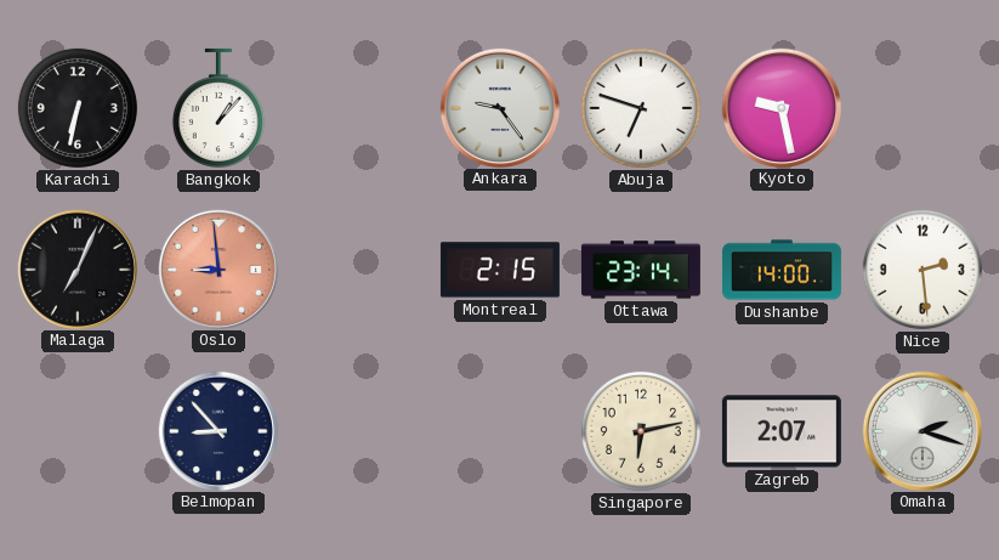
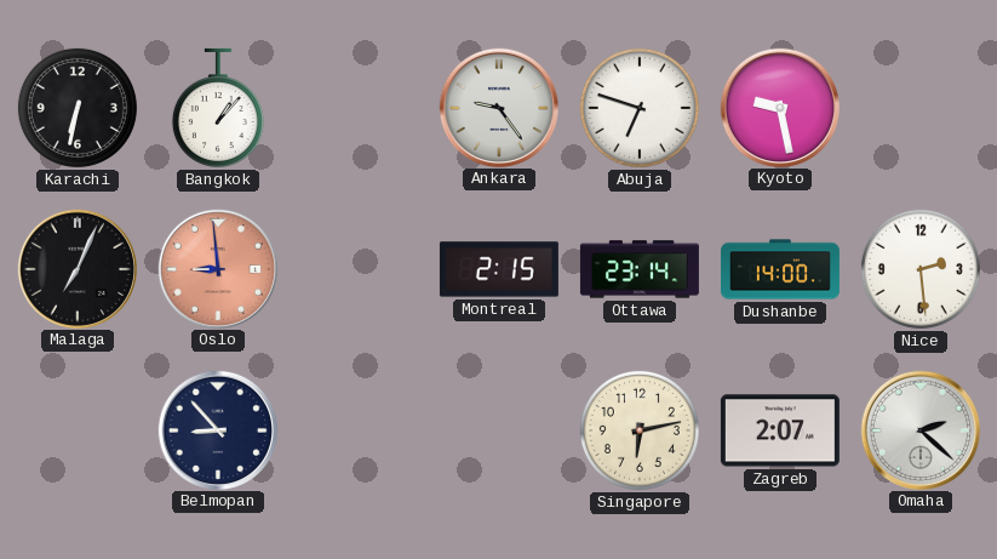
Omaha: 2:18 -> 2:22 (919, 429)
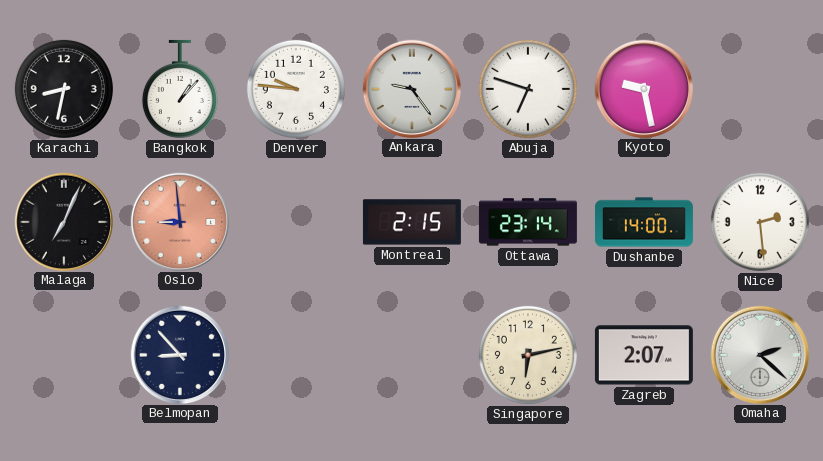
Karachi: 6:32 -> 8:32 (64, 89)
Denver: none -> 9:46 (296, 89)
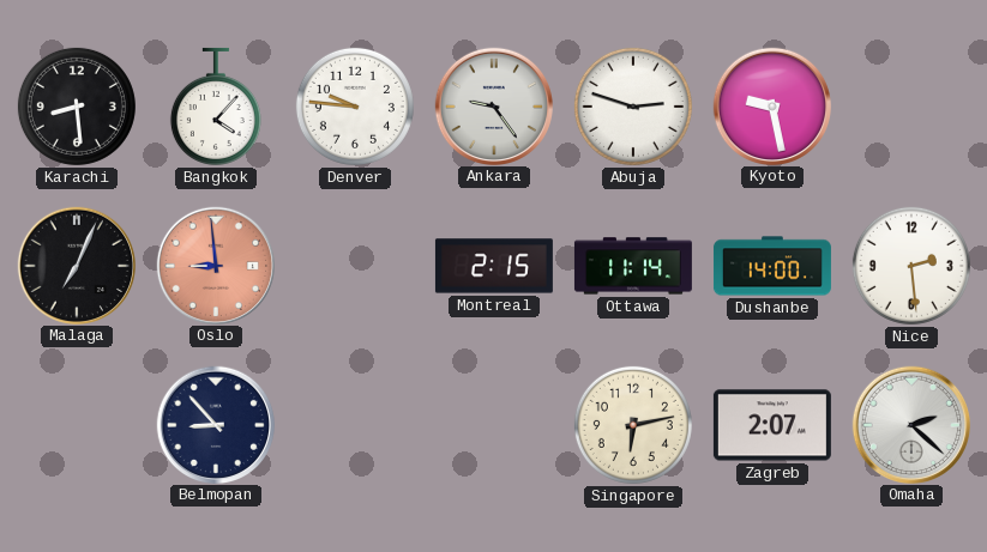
Karachi: 8:32 -> 8:29 (77, 107)
Bangkok: 1:07 -> 4:07 (216, 107)
Abuja: 6:48 -> 2:48 (633, 107)
Ottawa: 23:14 -> 11:14 (633, 266)
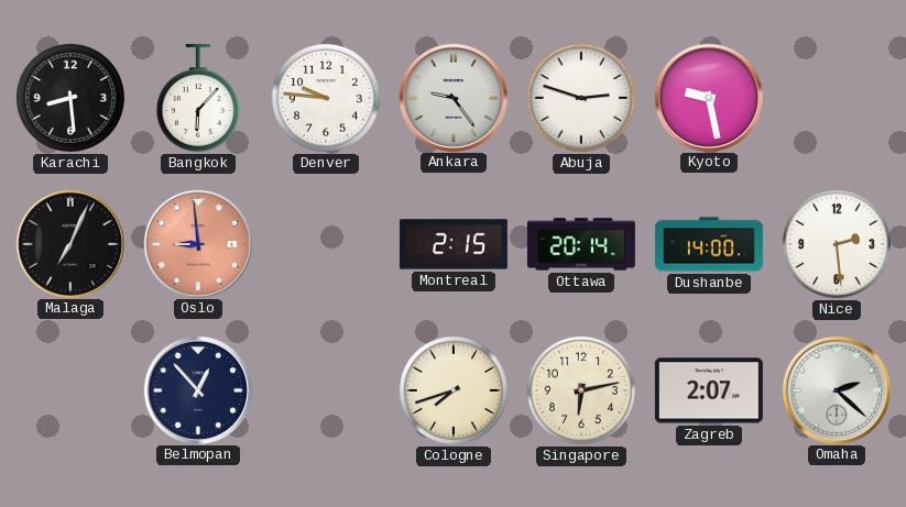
Bangkok: 4:07 -> 6:07 (198, 98)
Ottawa: 11:14 -> 20:14 (581, 244)
Belmopan: 8:53 -> 12:53 (197, 389)
Cologne: none -> 7:42 (454, 390)
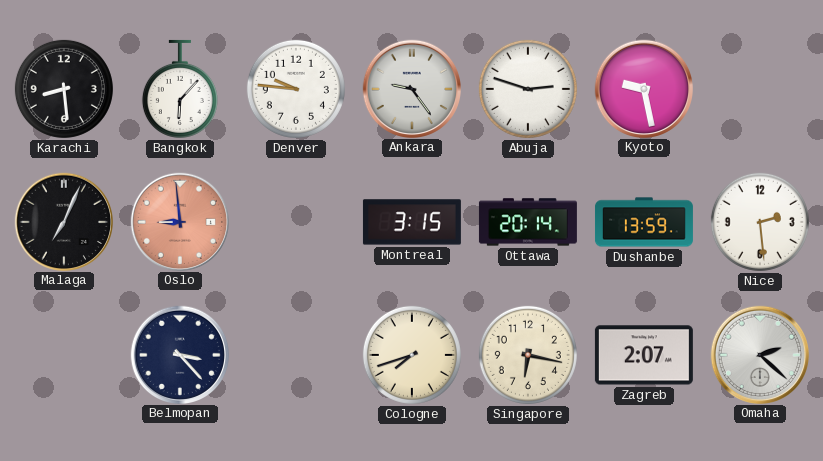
Montreal: 2:15 -> 3:15 (412, 222)
Dushanbe: 14:00 -> 13:59 (644, 222)
Belmopan: 12:53 -> 3:23 (179, 354)
Singapore: 6:13 -> 6:17 (528, 355)
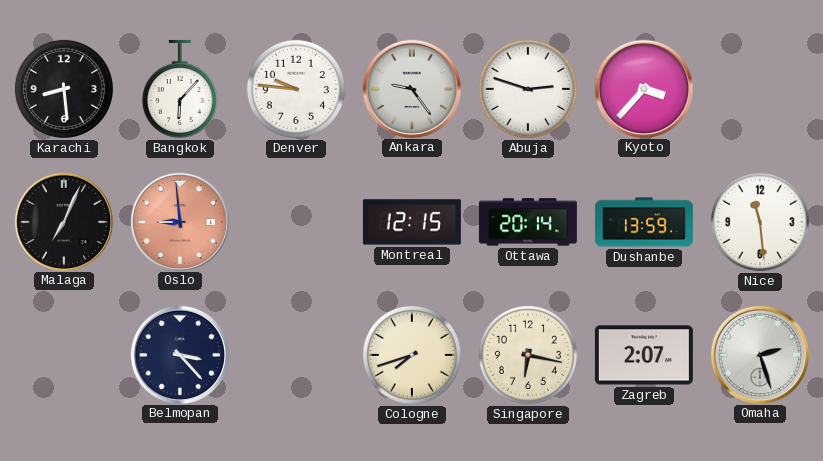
Kyoto: 9:28 -> 3:37 (643, 88)
Montreal: 3:15 -> 12:15 (412, 222)
Nice: 2:29 -> 11:29 (760, 222)
Omaha: 2:22 -> 2:27 (759, 354)
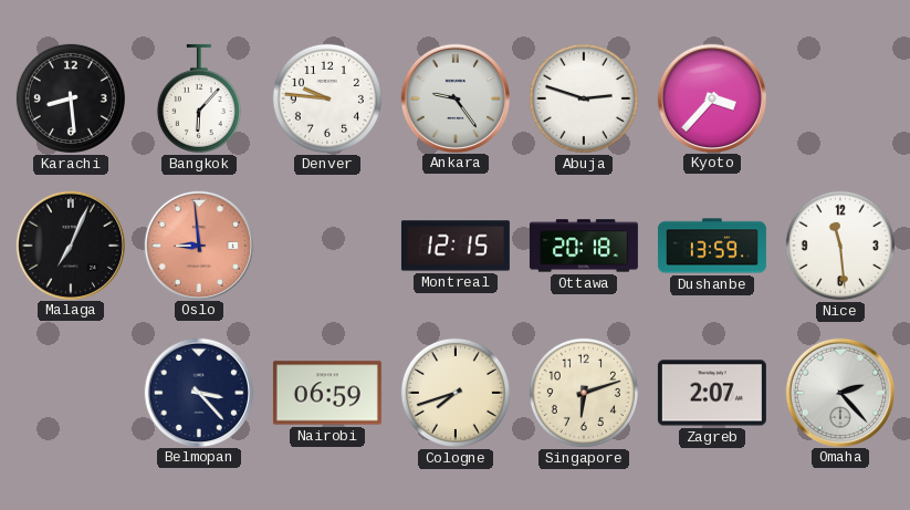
Ottawa: 20:14 -> 20:18 (584, 246)
Nairobi: none -> 06:59 (327, 393)
Singapore: 6:17 -> 6:12 (584, 393)
Omaha: 2:27 -> 2:23 (839, 392)
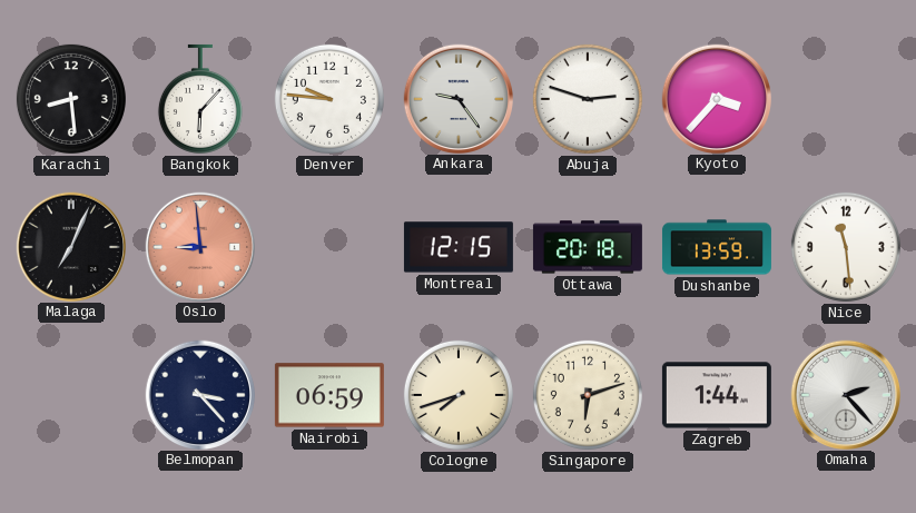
Zagreb: 2:07 -> 1:44 (717, 395)
